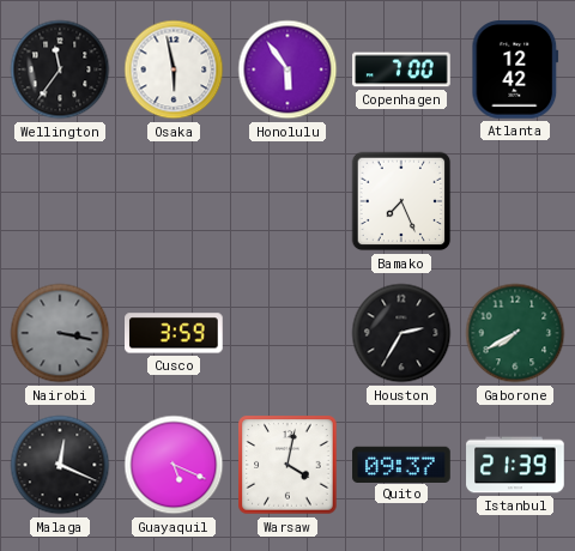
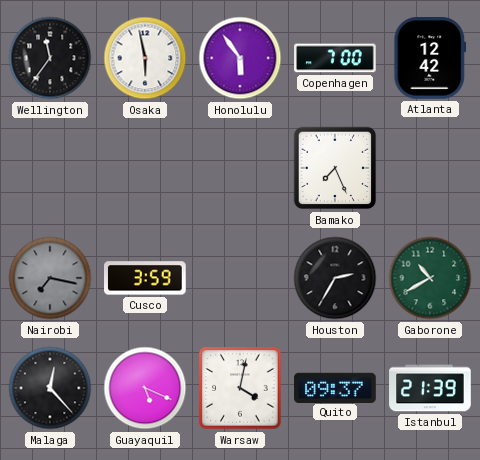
Nairobi: 3:17 -> 7:17 (50, 278)
Gaborone: 7:40 -> 10:40 (430, 278)
Malaga: 12:19 -> 12:23 (50, 388)
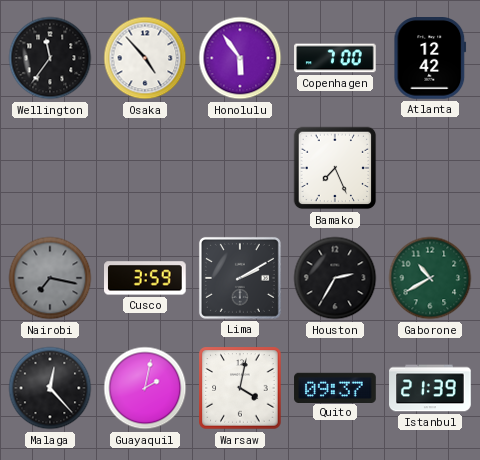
Osaka: 5:58 -> 4:53 (145, 58)
Lima: none -> 2:10 (240, 278)
Guayaquil: 5:19 -> 2:02 (145, 388)
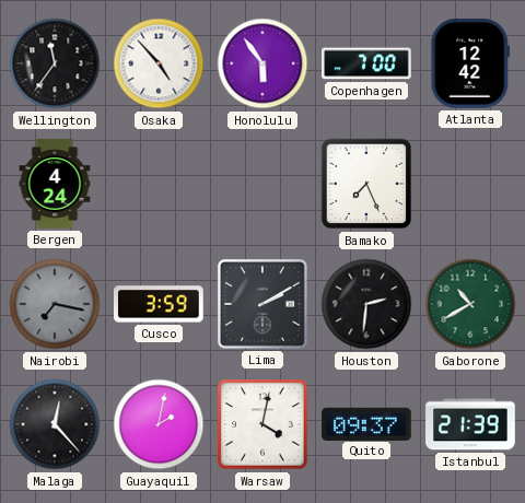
Bergen: none -> 4:24 (55, 184)
Houston: 2:35 -> 2:31 (366, 304)
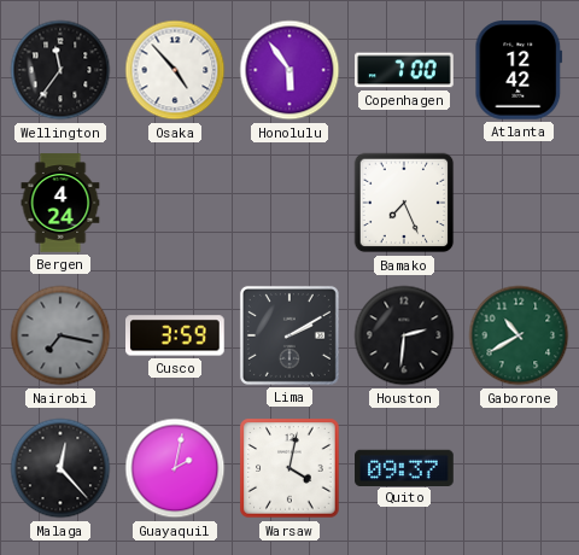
Istanbul: 21:39 -> none (470, 424)
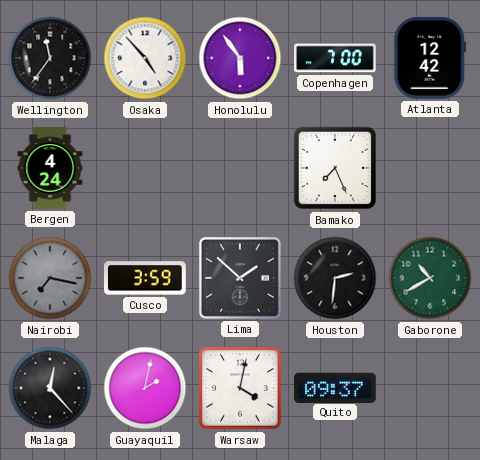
Lima: 2:10 -> 1:52 (240, 278)
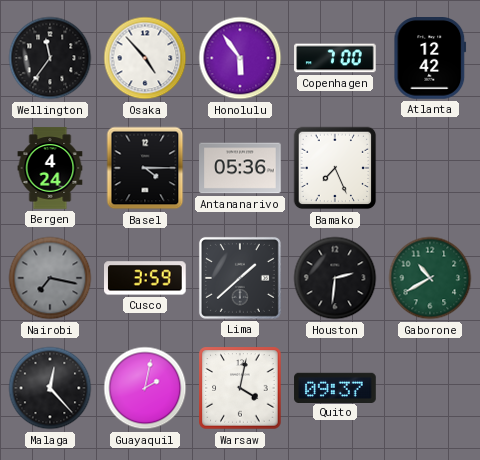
Basel: none -> 4:15 (145, 168)
Antananarivo: none -> 05:36 (240, 168)
Lima: 1:52 -> 1:38 (240, 278)
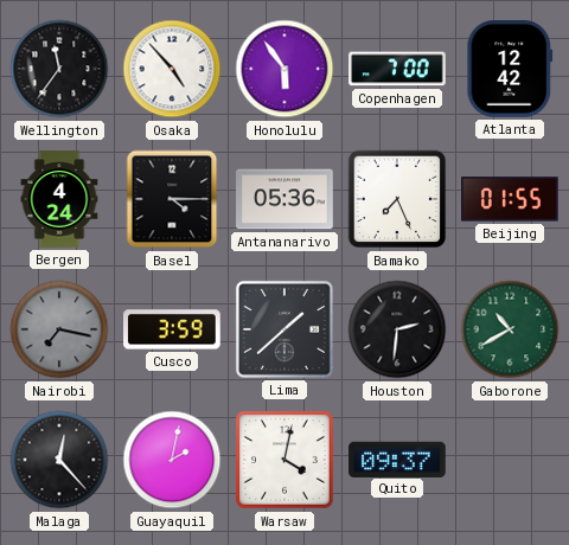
Beijing: none -> 01:55 (511, 199)
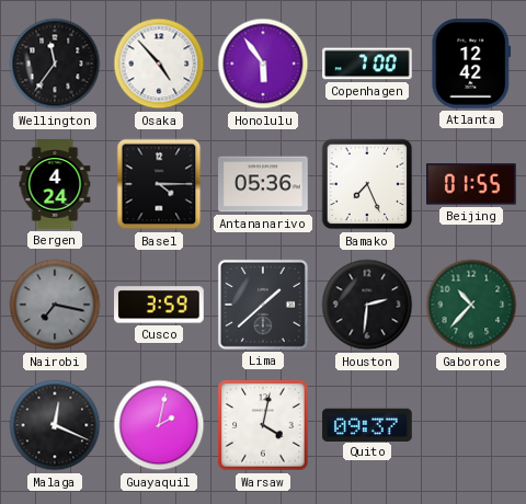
Gaborone: 10:40 -> 10:37 (471, 305)
Malaga: 12:23 -> 12:19 (55, 425)
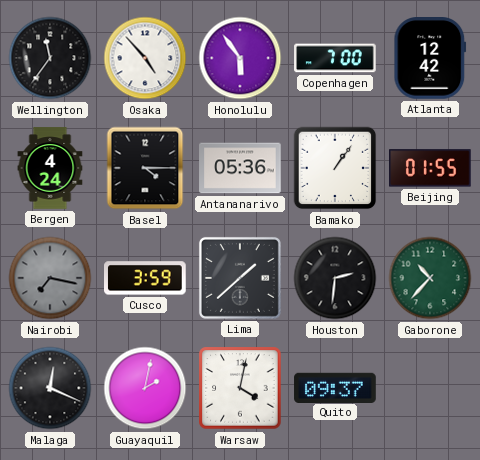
Bamako: 7:26 -> 1:06 (335, 168)
